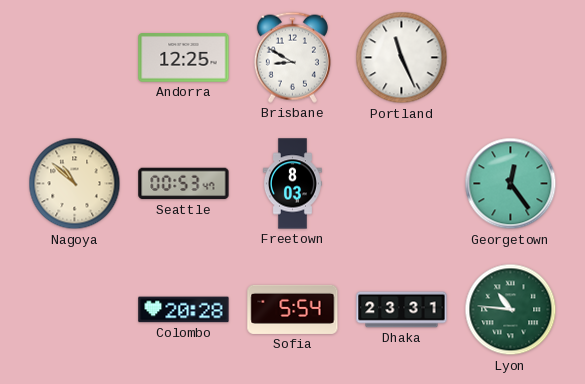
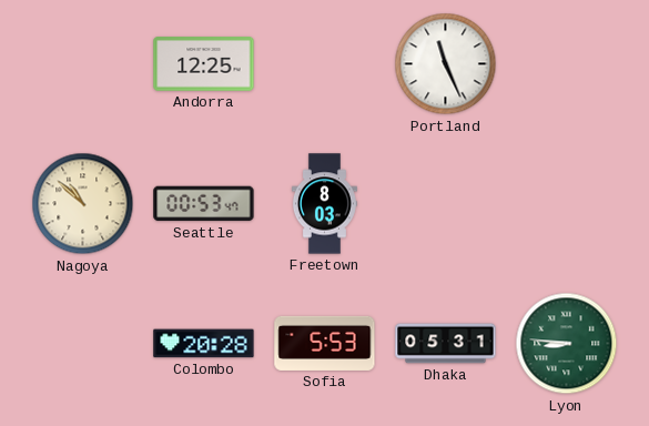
Brisbane: 8:50 -> none (292, 57)
Georgetown: 12:24 -> none (511, 184)
Sofia: 5:54 -> 5:53 (325, 343)
Dhaka: 23:31 -> 05:31 (446, 344)
Lyon: 10:46 -> 8:46 (567, 344)
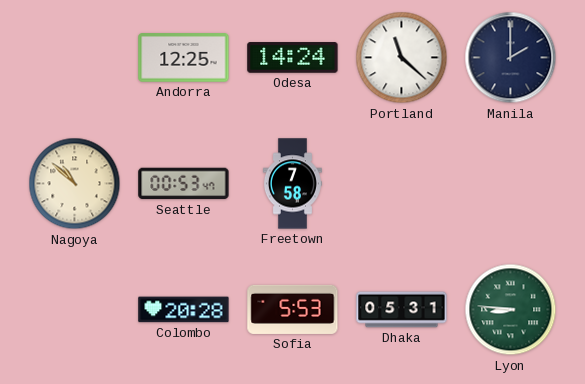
Odesa: none -> 14:24 (293, 58)
Portland: 11:26 -> 11:22 (402, 58)
Manila: none -> 2:00 (511, 58)
Freetown: 8:03 -> 7:58 (292, 184)
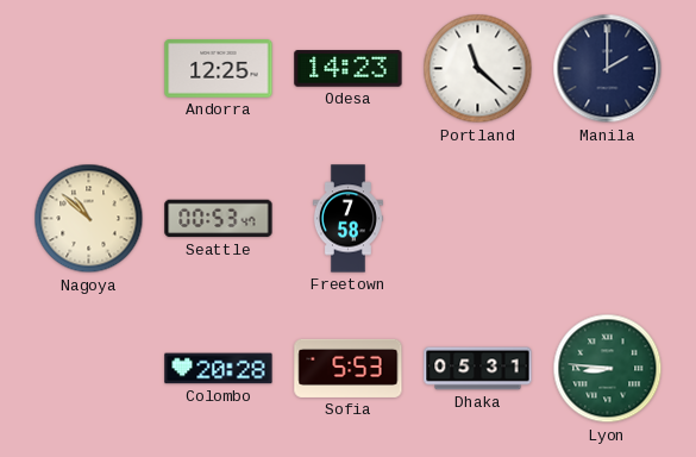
Odesa: 14:24 -> 14:23 (349, 69)
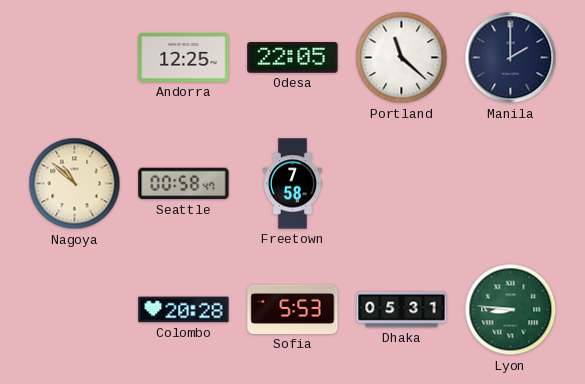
Odesa: 14:23 -> 22:05 (293, 58)
Seattle: 00:53 -> 00:58 (184, 184)
